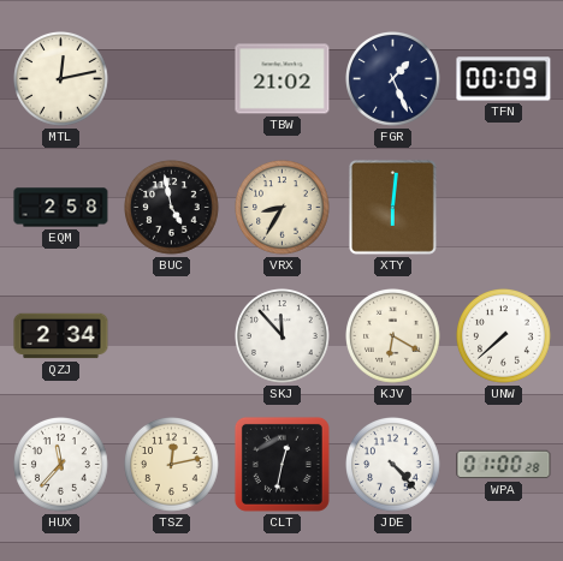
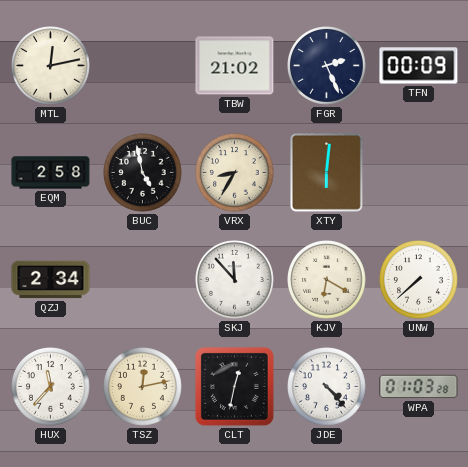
FGR: 1:26 -> 2:26 (327, 66)
WPA: 01:00 -> 01:03 (419, 387)
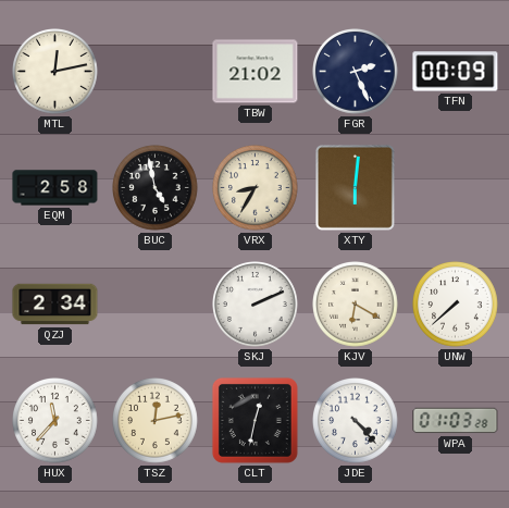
SKJ: 11:53 -> 2:11 (256, 305)
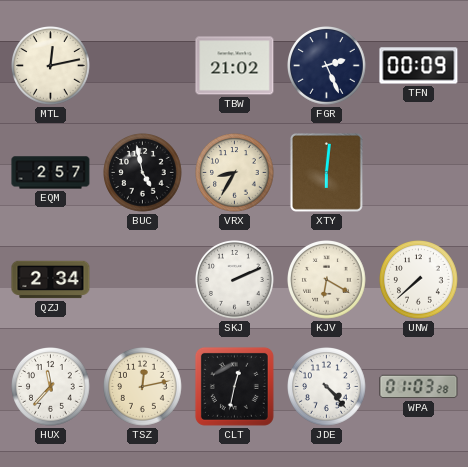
EQM: 2:58 -> 2:57 (51, 173)
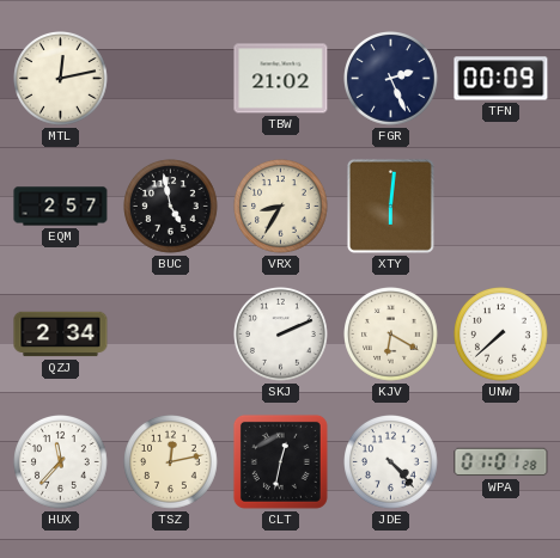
WPA: 01:03 -> 01:01 (501, 462)
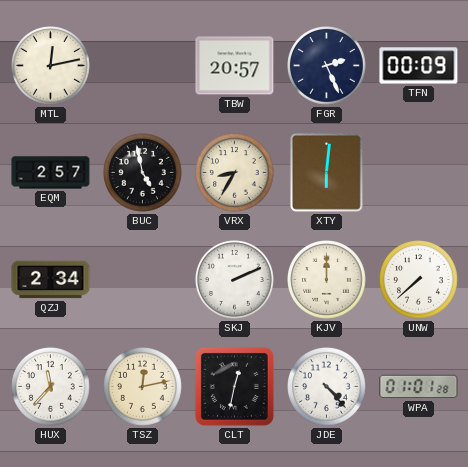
TBW: 21:02 -> 20:57 (235, 66)
KJV: 6:20 -> 12:00 (327, 280)
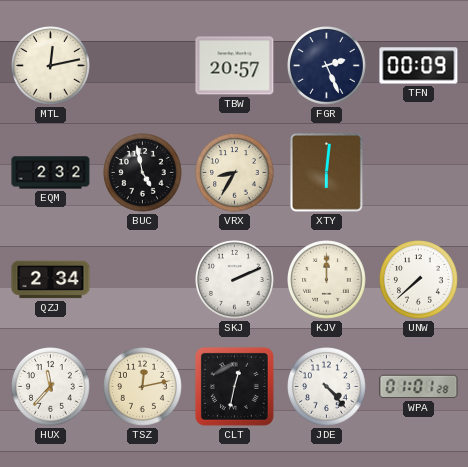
EQM: 2:57 -> 2:32 (51, 173)
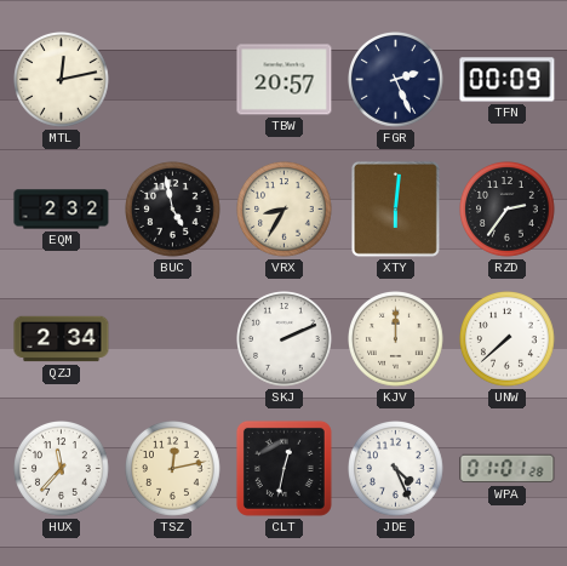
RZD: none -> 2:36 (508, 210)
JDE: 4:23 -> 4:26 (396, 469)
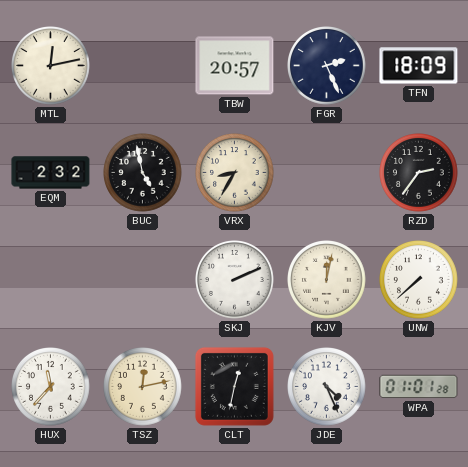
TFN: 00:09 -> 18:09 (419, 66)
XTY: 6:01 -> none (395, 208)
QZJ: 2:34 -> none (62, 339)
KJV: 12:00 -> 12:02 (327, 280)
